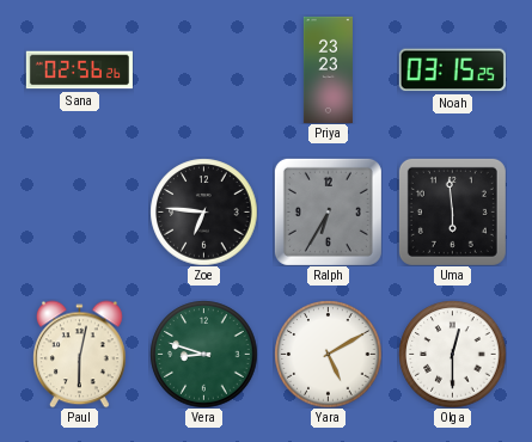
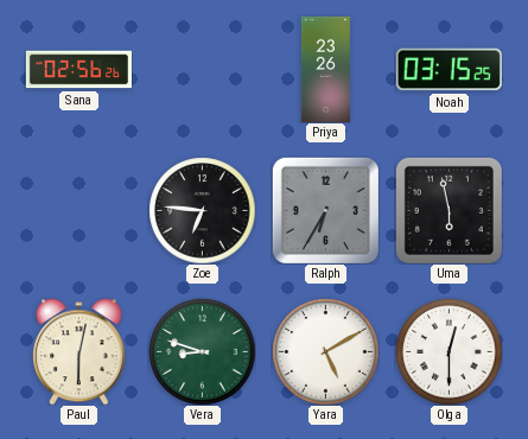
Priya: 23:23 -> 23:26 (325, 69)
Uma: 5:59 -> 5:58 (449, 210)
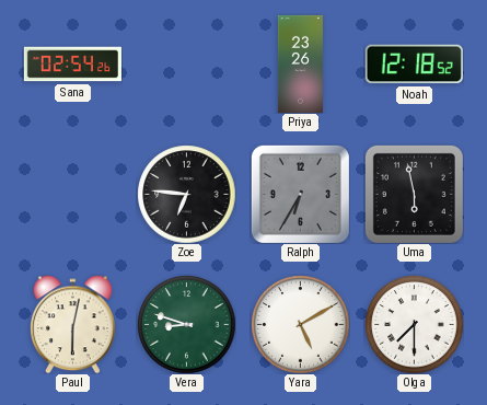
Sana: 02:56 -> 02:54 (72, 65)
Noah: 03:15 -> 12:18 (414, 65)
Olga: 12:30 -> 7:30 (414, 324)
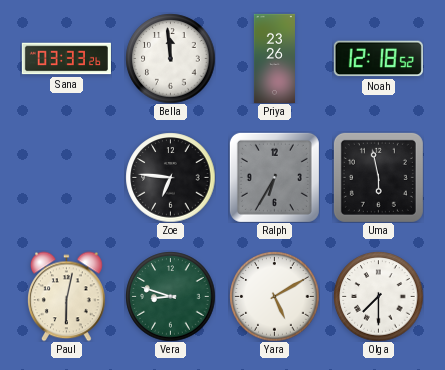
Sana: 02:54 -> 03:33 (66, 59)
Bella: none -> 11:59 (170, 58)
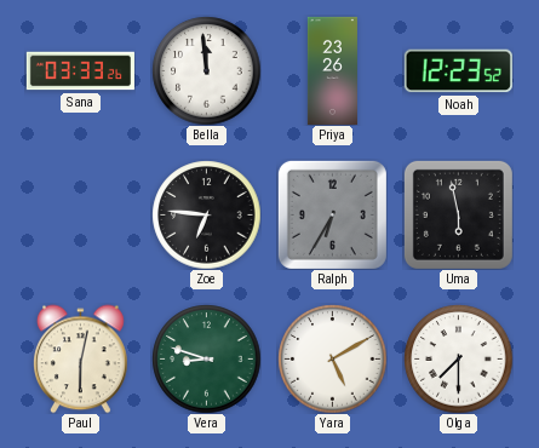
Noah: 12:18 -> 12:23 (458, 71)
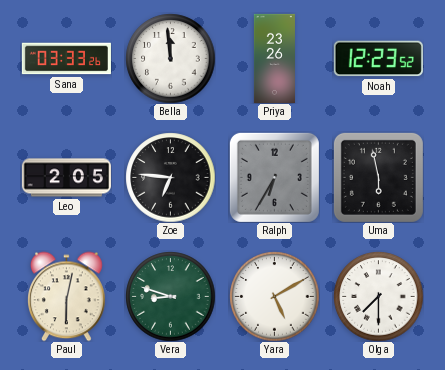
Leo: none -> 2:05 (66, 178)
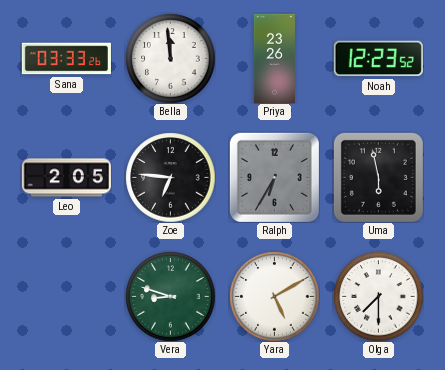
Paul: 6:02 -> none (67, 296)
